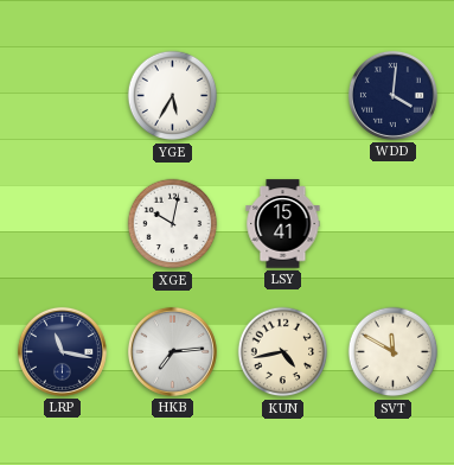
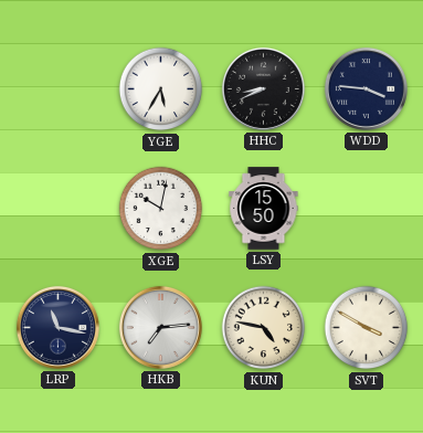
HHC: none -> 8:41 (263, 88)
WDD: 4:01 -> 3:46 (366, 88)
LSY: 15:41 -> 15:50 (264, 209)
KUN: 4:43 -> 4:47 (264, 328)
SVT: 11:50 -> 3:50 (367, 328)
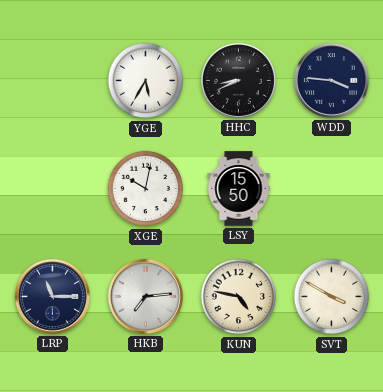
LRP: 11:17 -> 11:15 (52, 296)
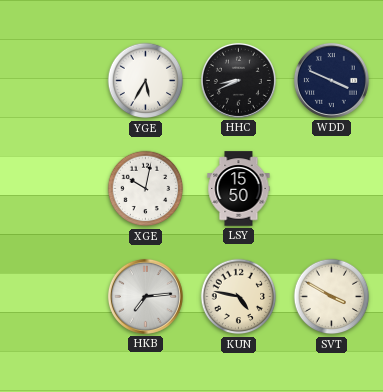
WDD: 3:46 -> 3:49 (331, 80)
LRP: 11:15 -> none (52, 296)
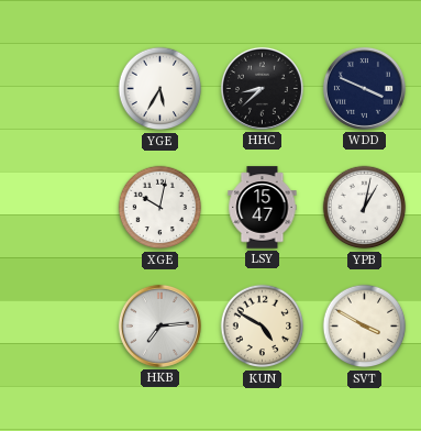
HHC: 8:41 -> 8:38 (262, 88)
LSY: 15:50 -> 15:47 (263, 208)
YPB: none -> 1:02 (365, 208)
KUN: 4:47 -> 4:50 (263, 327)
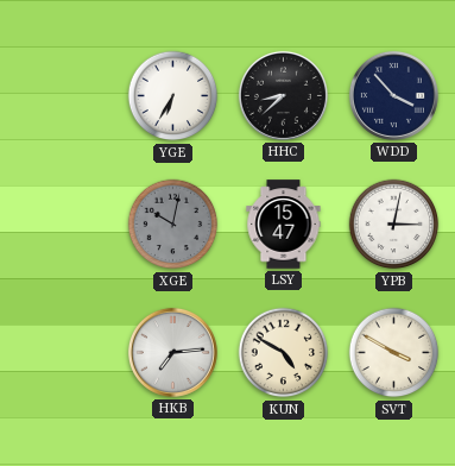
YGE: 5:35 -> 6:35 (173, 96)
WDD: 3:49 -> 3:53 (393, 95)
XGE dial: white -> grey (173, 225)
YPB: 1:02 -> 3:02 (394, 225)
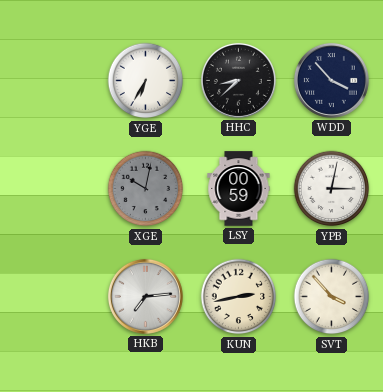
LSY: 15:47 -> 00:59 (239, 189)
KUN: 4:50 -> 2:43 (239, 297)
SVT: 3:50 -> 3:53 (332, 297)
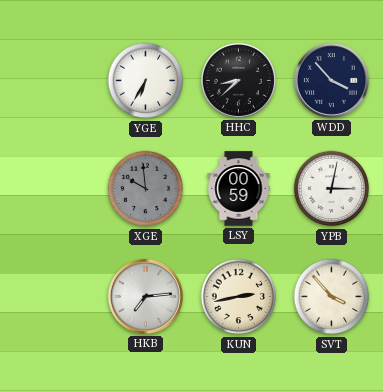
XGE: 10:02 -> 9:59 (146, 189)
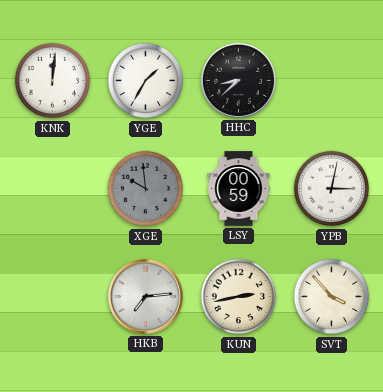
KNK: none -> 12:01 (53, 81)
YGE: 6:35 -> 1:35 (146, 81)
WDD: 3:53 -> none (331, 80)
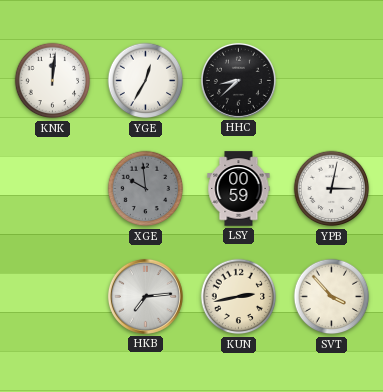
YGE: 1:35 -> 12:35 (146, 81)
